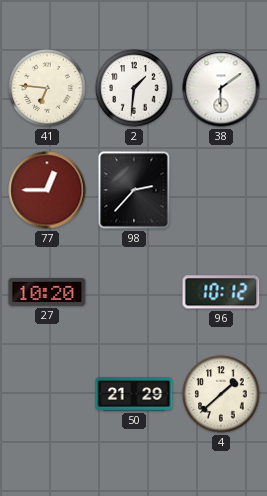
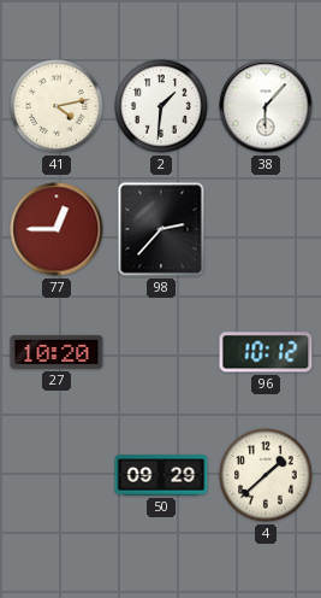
41: 6:46 -> 4:13 (57, 106)
38: 6:09 -> 6:07 (266, 106)
50: 21:29 -> 09:29 (161, 475)
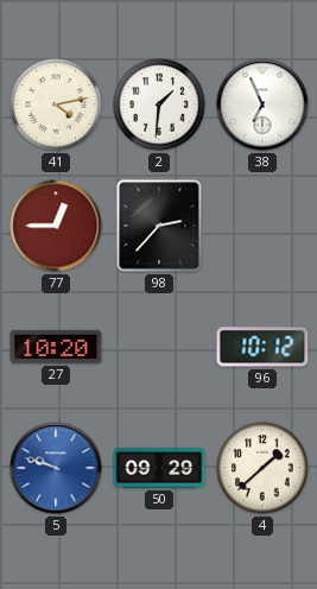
38: 6:07 -> 6:56 (262, 104)
5: none -> 9:48 (56, 468)
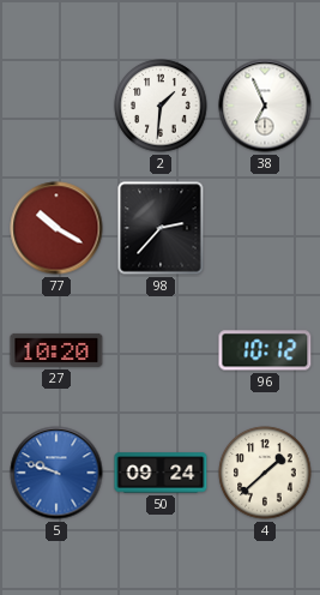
41: 4:13 -> none (56, 104)
77: 12:45 -> 10:20 (56, 228)
50: 09:29 -> 09:24 (161, 473)
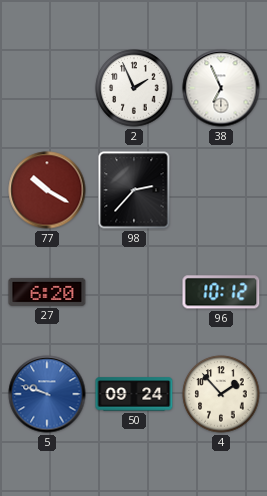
2: 1:31 -> 1:56 (134, 88)
27: 10:20 -> 6:20 (47, 292)
4: 1:38 -> 1:53 (221, 394)
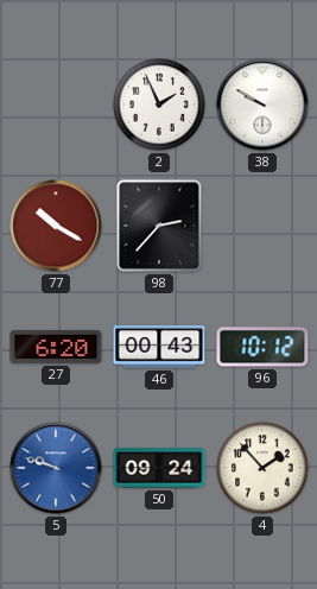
38: 6:56 -> 9:50 (262, 104)
46: none -> 00:43 (159, 347)
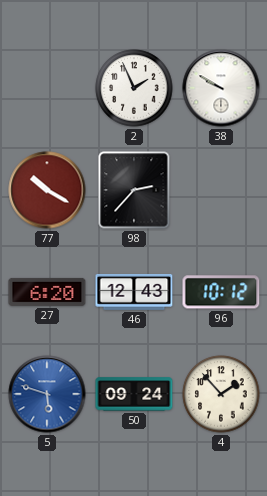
46: 00:43 -> 12:43 (134, 292)
5: 9:48 -> 5:48 (47, 394)
